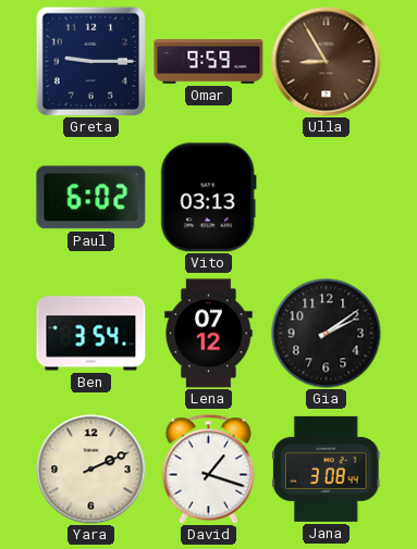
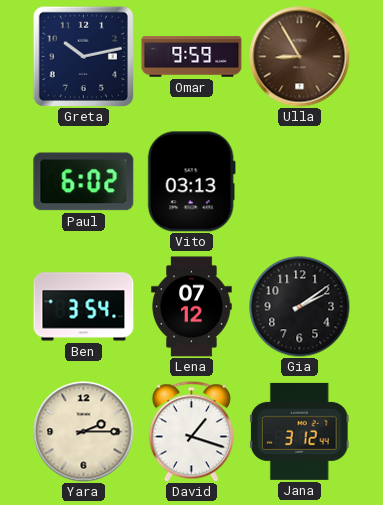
Greta: 9:15 -> 10:13 (83, 56)
Yara: 2:11 -> 2:15 (84, 432)
Jana: 3:08 -> 3:12 (299, 431)
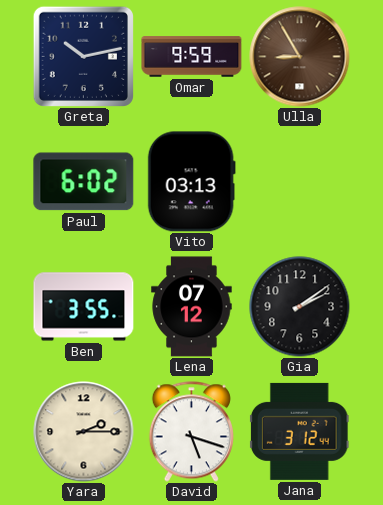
Ben: 3:54 -> 3:55 (84, 307)
David: 1:18 -> 5:18 (191, 432)
